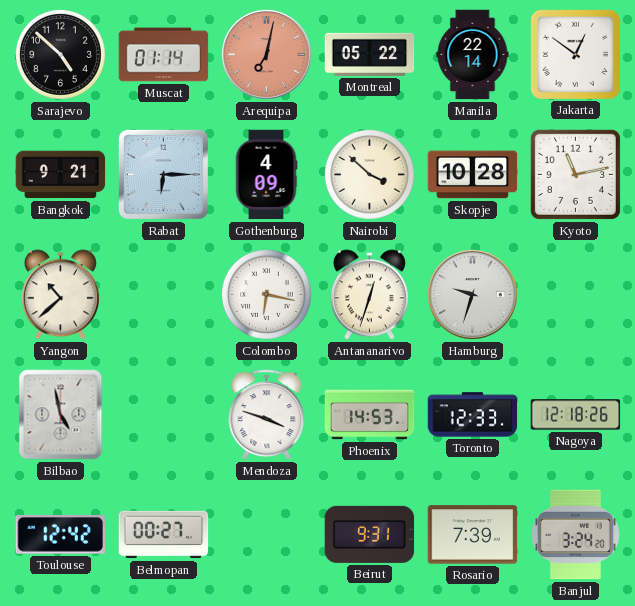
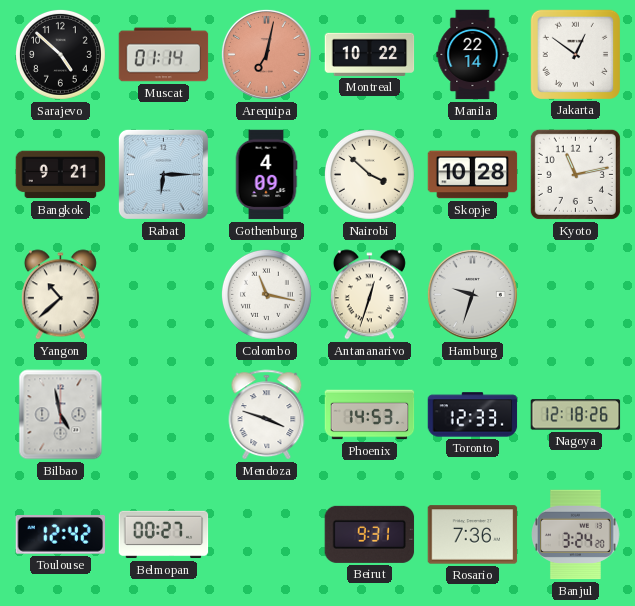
Montreal: 05:22 -> 10:22 (370, 54)
Colombo: 6:17 -> 11:17 (266, 294)
Rosario: 7:39 -> 7:36 (473, 535)
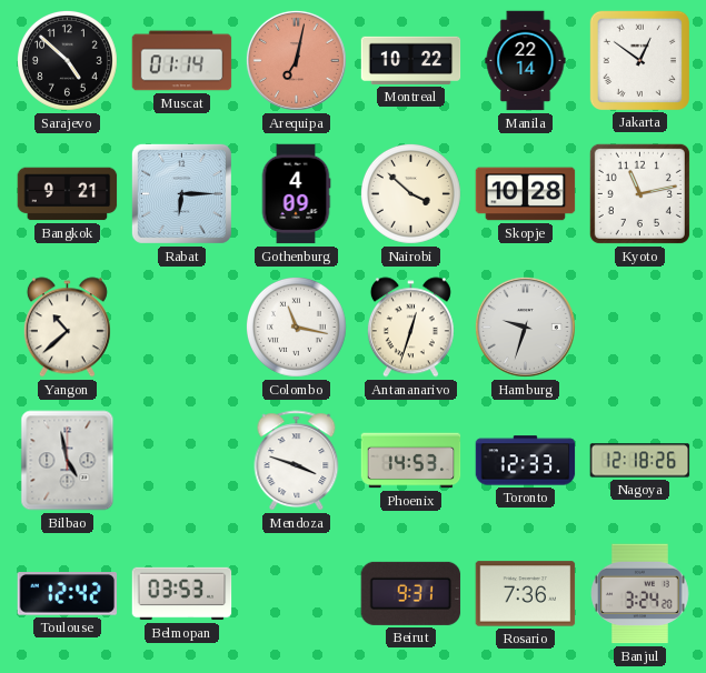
Belmopan: 00:27 -> 03:53 (182, 594)
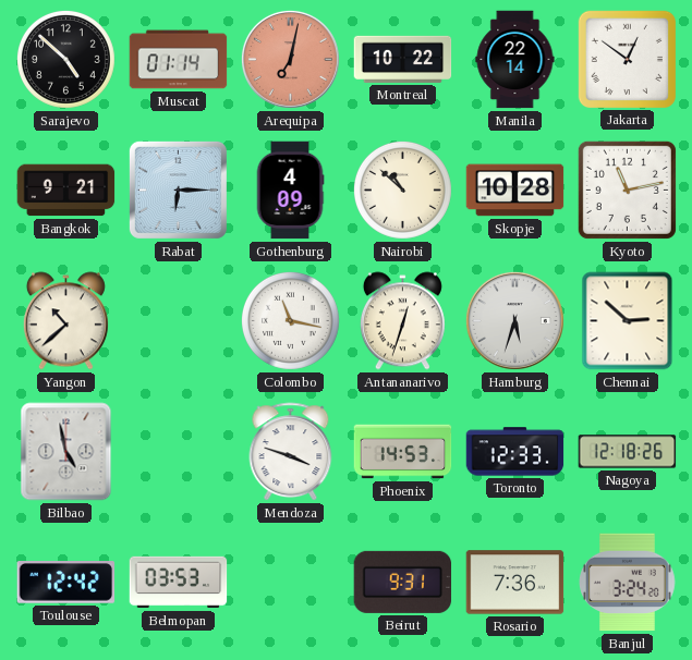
Nairobi: 3:52 -> 10:52 (402, 190)
Hamburg: 9:33 -> 5:33 (514, 320)
Chennai: none -> 2:52 (628, 321)
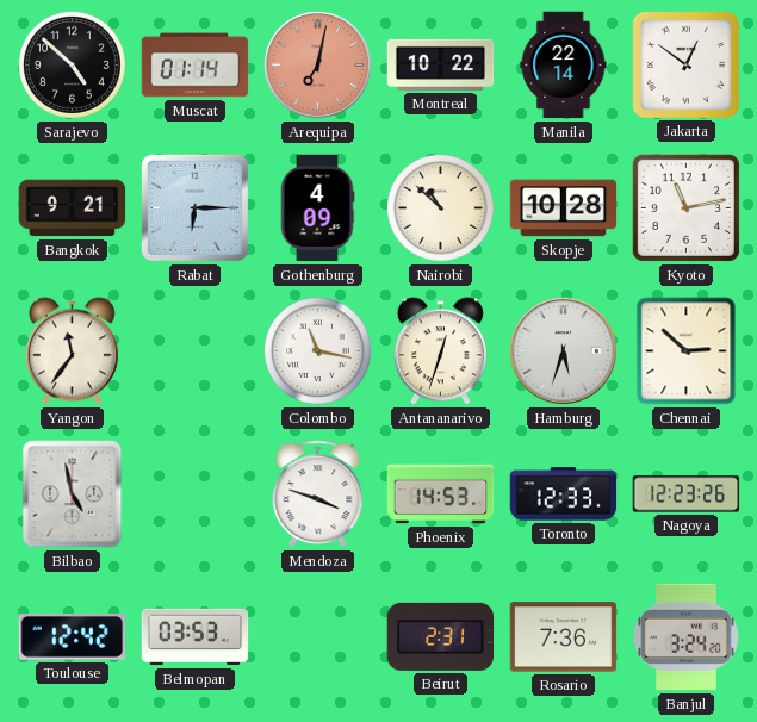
Yangon: 10:38 -> 11:36 (72, 351)
Nagoya: 12:18 -> 12:23 (687, 494)
Beirut: 9:31 -> 2:31 (441, 636)
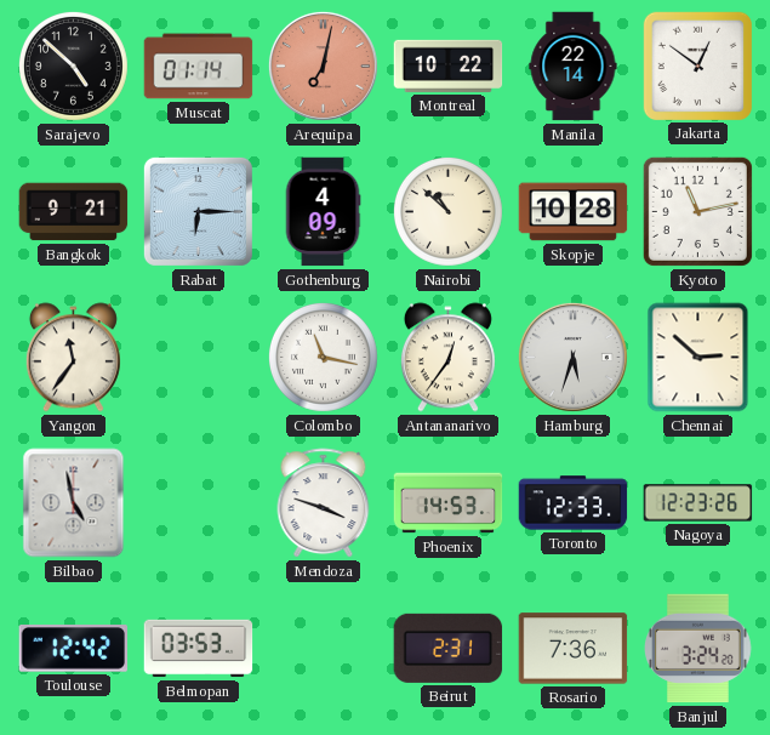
Antananarivo: 12:33 -> 12:36 (447, 358)
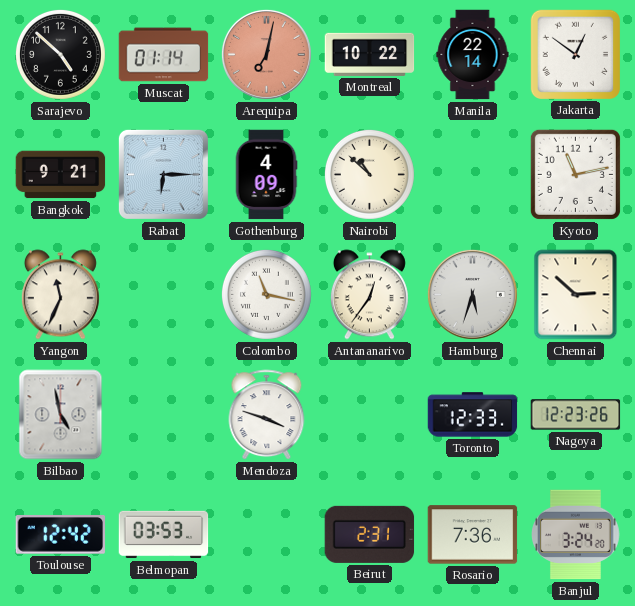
Skopje: 10:28 -> none (574, 212)
Yangon: 11:36 -> 11:34 (60, 295)
Phoenix: 14:53 -> none (449, 503)
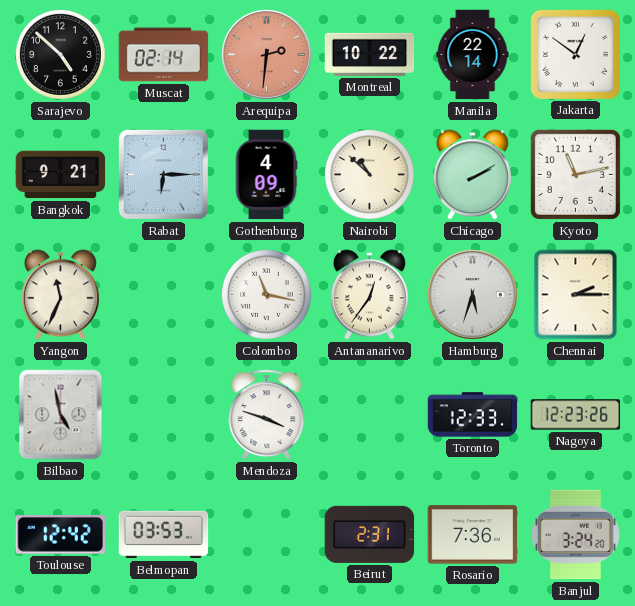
Muscat: 01:14 -> 02:14 (164, 55)
Arequipa: 7:02 -> 2:31 (266, 54)
Chicago: none -> 2:10 (472, 175)
Chennai: 2:52 -> 2:15 (576, 295)
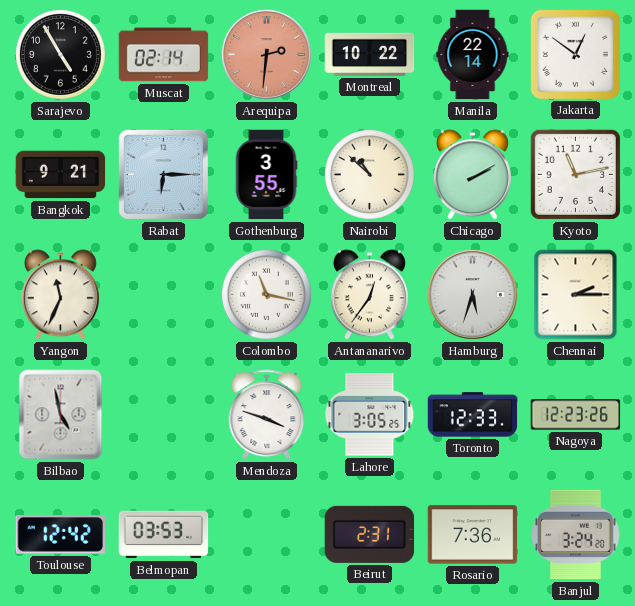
Sarajevo: 4:52 -> 4:55 (60, 54)
Gothenburg: 4:09 -> 3:55 (266, 175)
Lahore: none -> 3:05 (370, 415)
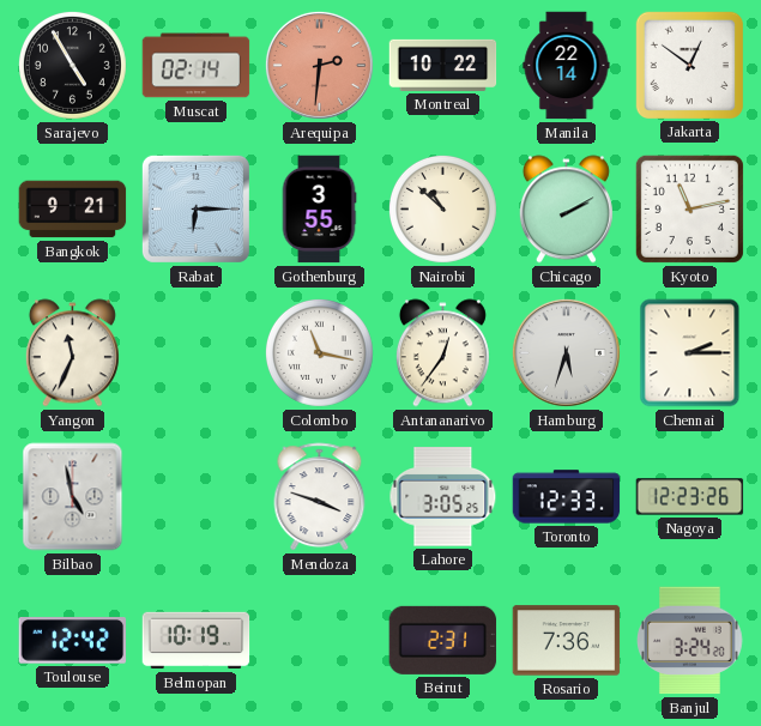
Belmopan: 03:53 -> 10:19 (197, 641)
